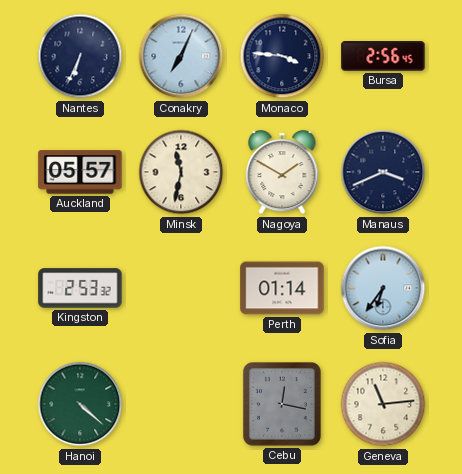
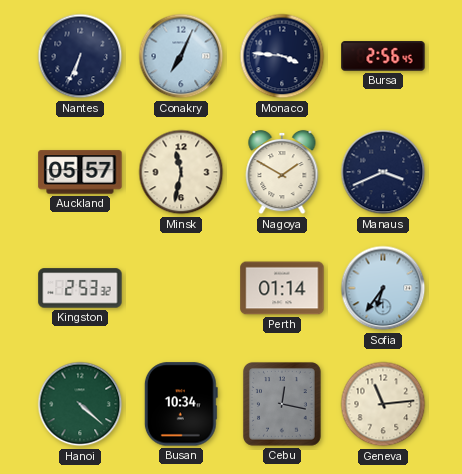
Busan: none -> 10:34 (181, 404)
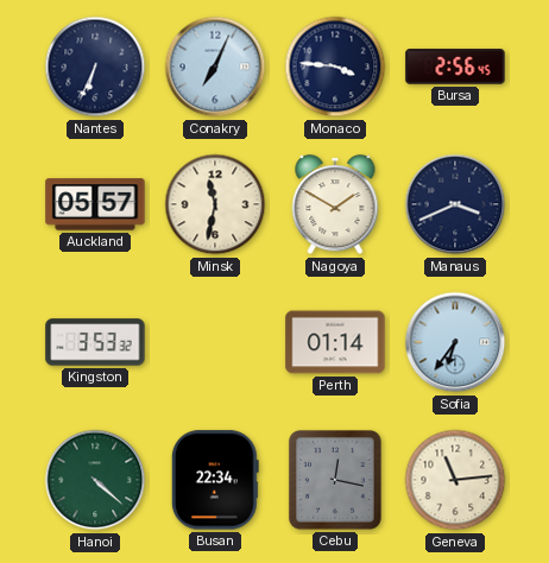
Kingston: 2:53 -> 3:53 (95, 342)
Busan: 10:34 -> 22:34 (215, 480)
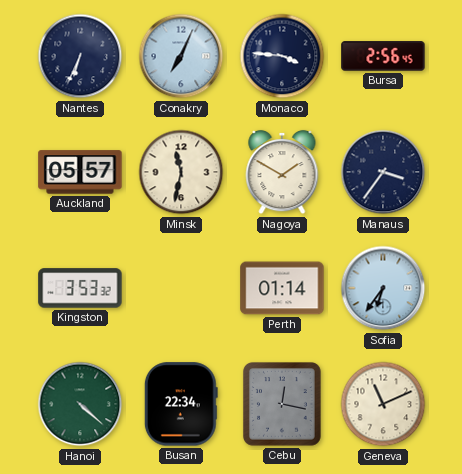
Manaus: 3:41 -> 3:36 (383, 172)
Geneva: 11:14 -> 11:11 (383, 404)
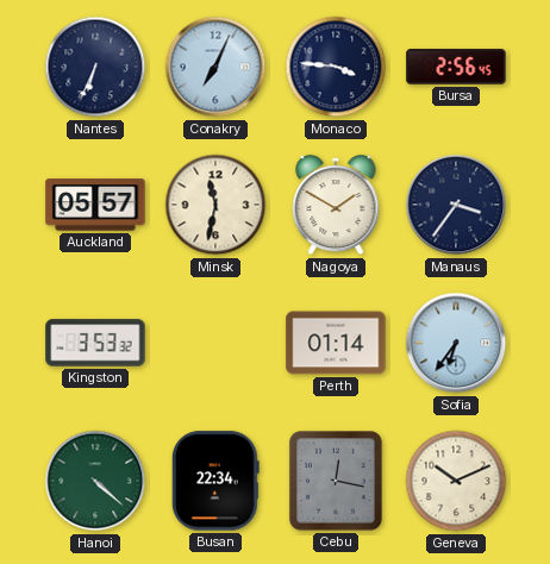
Geneva: 11:11 -> 10:11 (456, 481)
